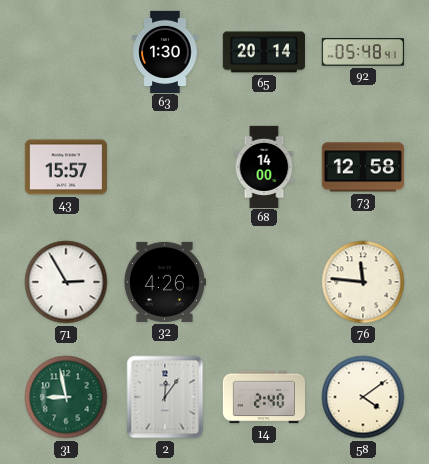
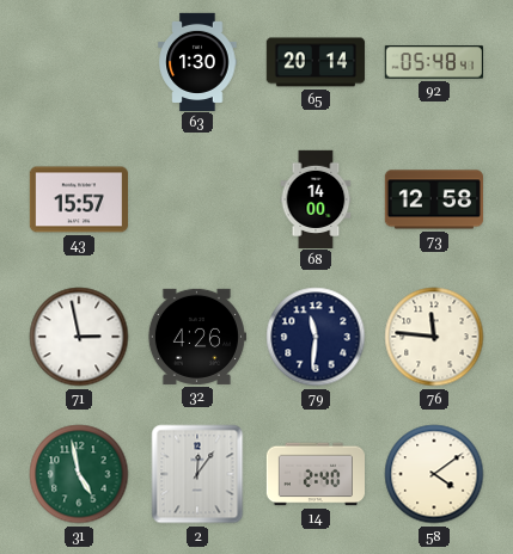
71: 2:55 -> 2:58 (79, 337)
79: none -> 11:31 (316, 337)
31: 8:58 -> 4:58 (79, 474)
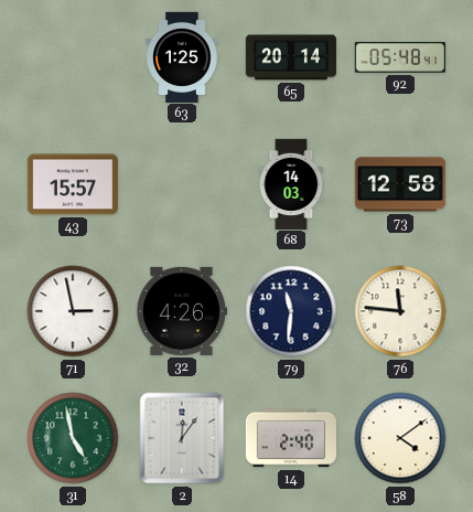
63: 1:30 -> 1:25 (182, 56)
68: 14:00 -> 14:03 (291, 183)
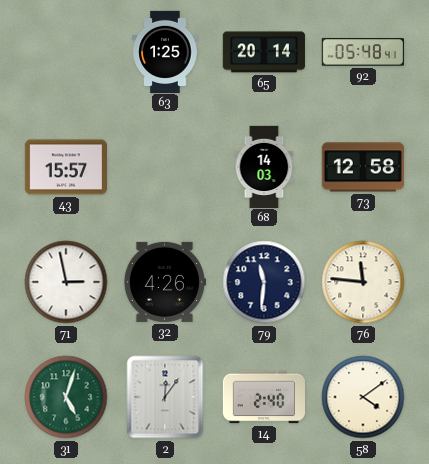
31: 4:58 -> 5:03 (66, 397)
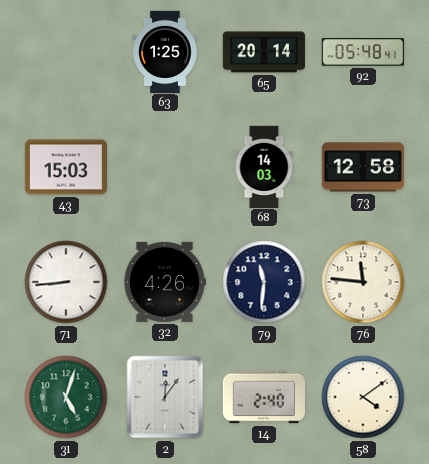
43: 15:57 -> 15:03 (65, 167)
71: 2:58 -> 8:44 (66, 282)
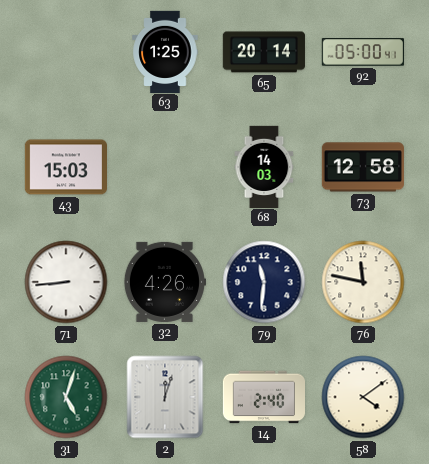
92: 05:48 -> 05:00 (363, 52)
76: 11:46 -> 11:47 (363, 282)
2: 12:06 -> 12:03 (165, 397)
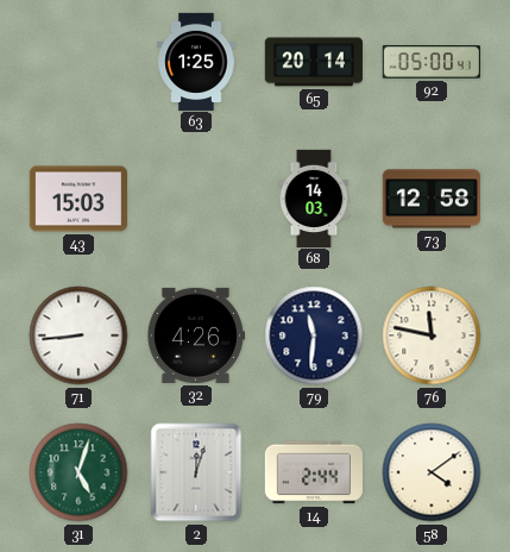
14: 2:40 -> 2:44 (313, 472)
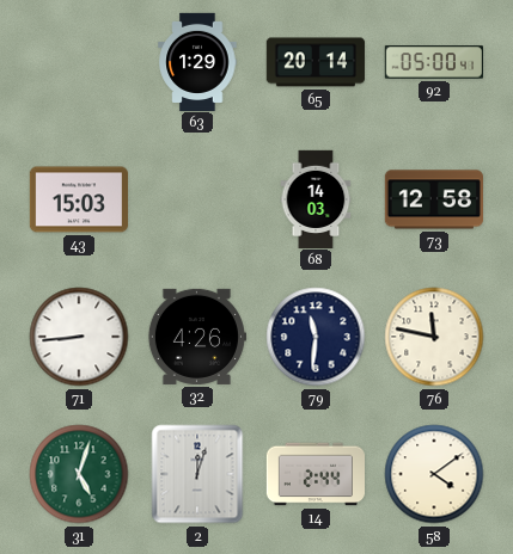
63: 1:25 -> 1:29 (197, 61)
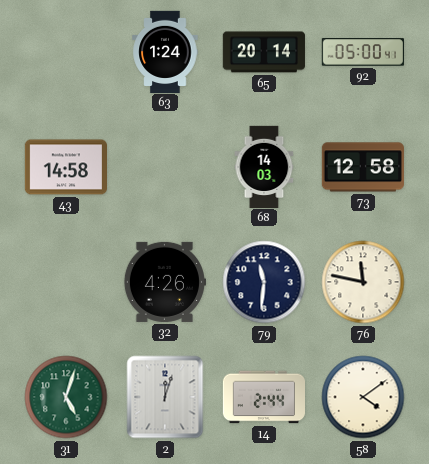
63: 1:29 -> 1:24 (165, 51)
43: 15:03 -> 14:58 (65, 167)
71: 8:44 -> none (79, 337)
